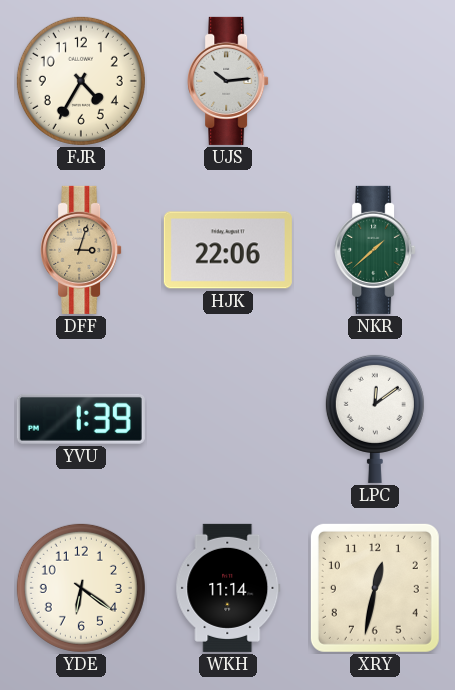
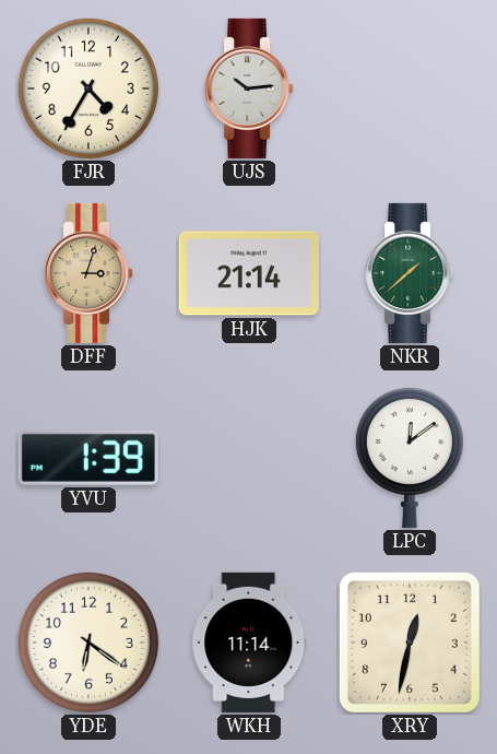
HJK: 22:06 -> 21:14 (249, 273)
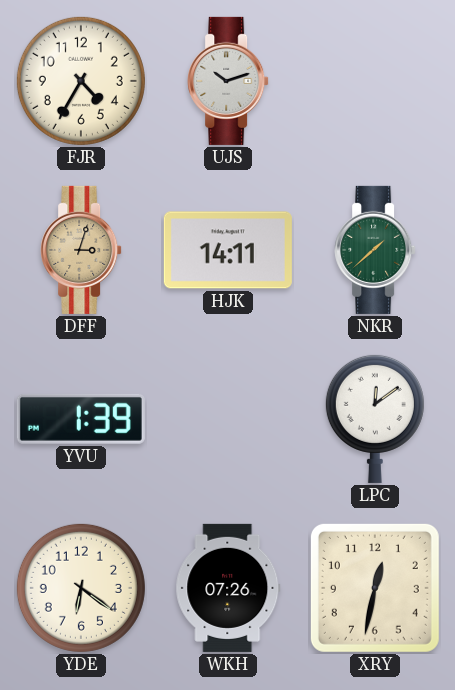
UJS: 10:14 -> 10:12 (228, 81)
HJK: 21:14 -> 14:11 (228, 250)
WKH: 11:14 -> 07:26 (228, 588)
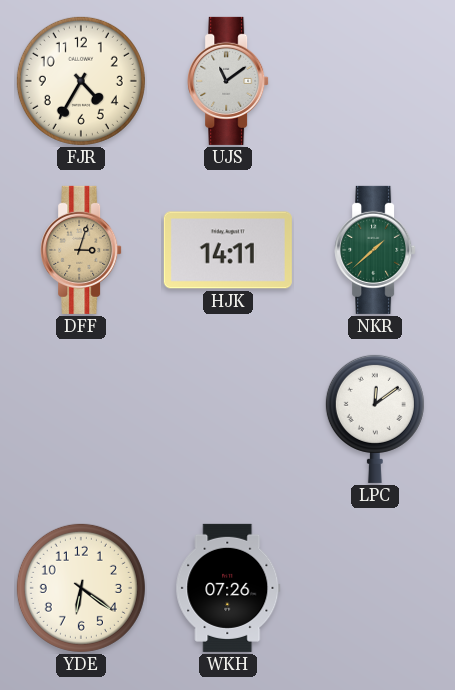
UJS: 10:12 -> 11:09 (228, 81)
YVU: 1:39 -> none (81, 419)
XRY: 12:32 -> none (375, 588)
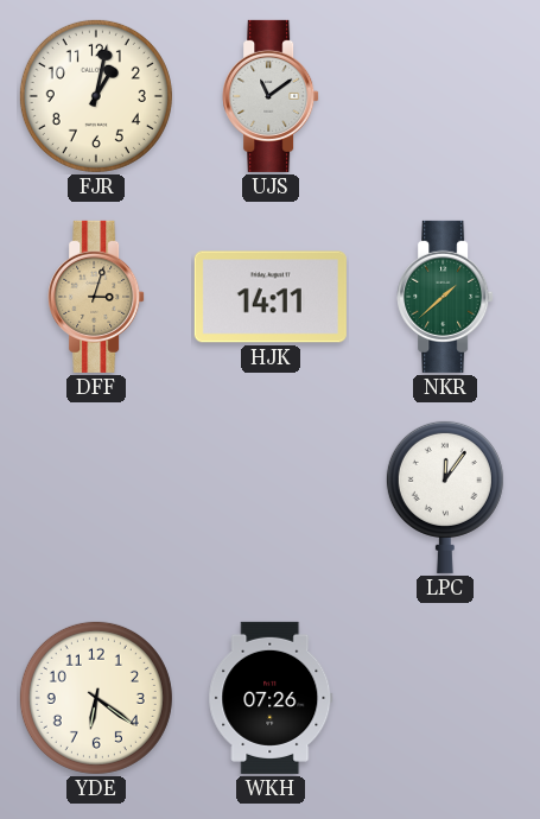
FJR: 4:35 -> 1:02 (96, 96)
LPC: 12:09 -> 12:06 (445, 496)
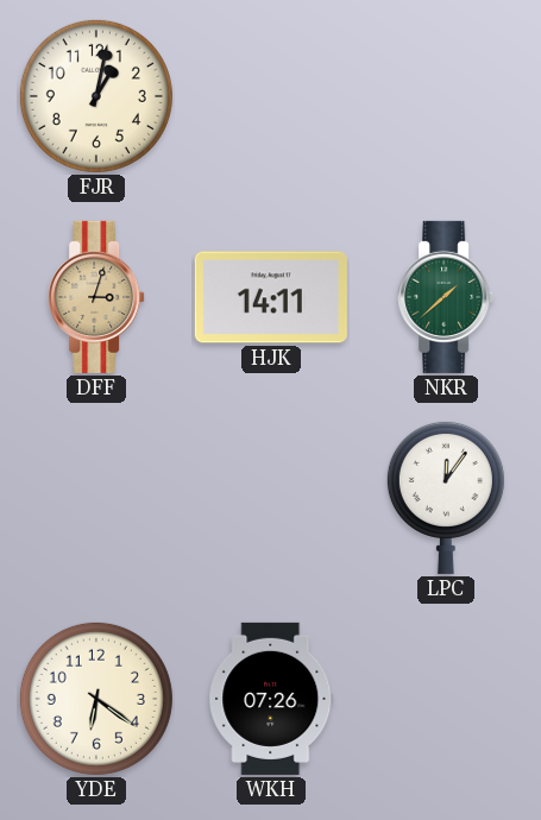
UJS: 11:09 -> none (271, 96)
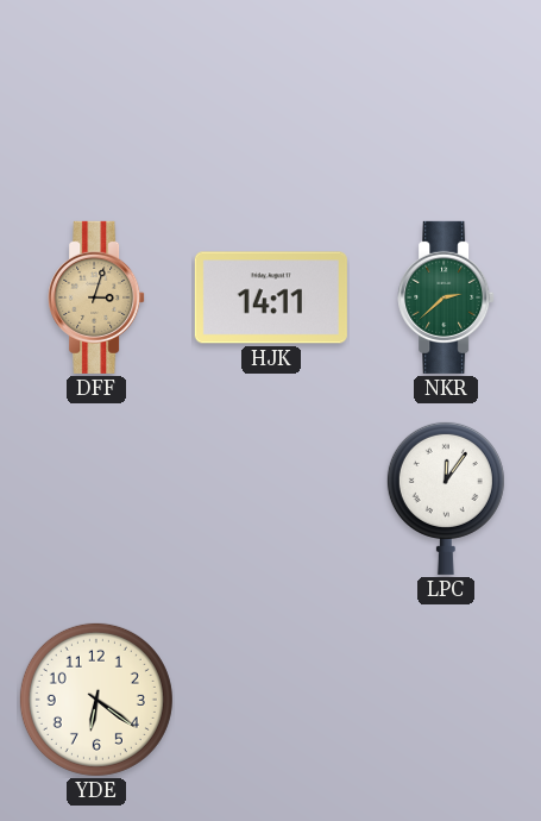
FJR: 1:02 -> none (96, 96)
NKR: 1:38 -> 2:38 (446, 297)
WKH: 07:26 -> none (271, 699)
